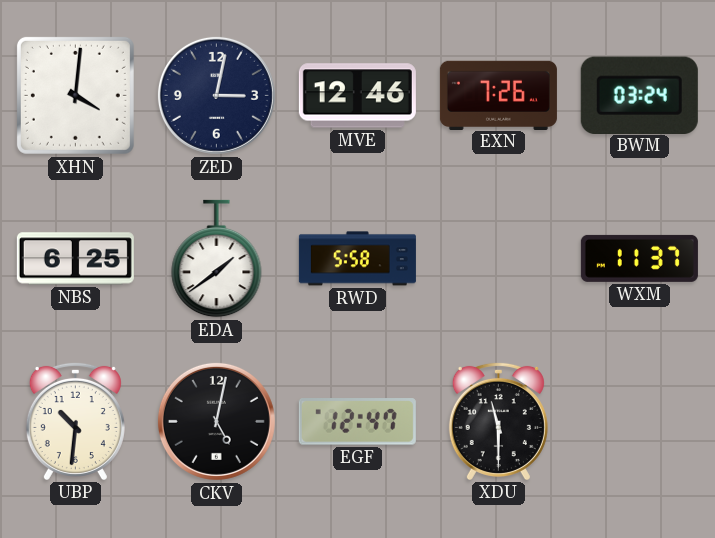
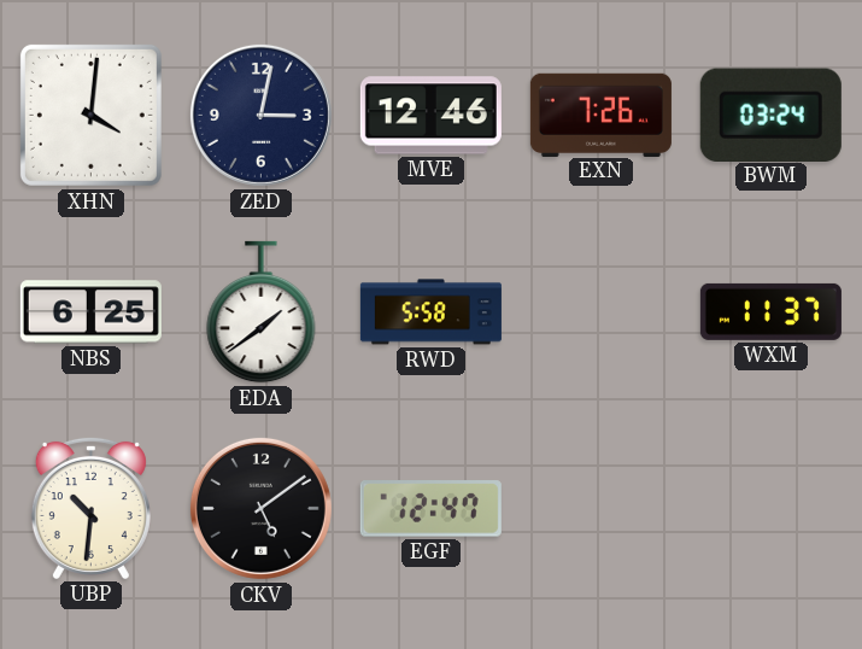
CKV: 5:02 -> 5:09 (260, 508)
XDU: 11:30 -> none (498, 421)
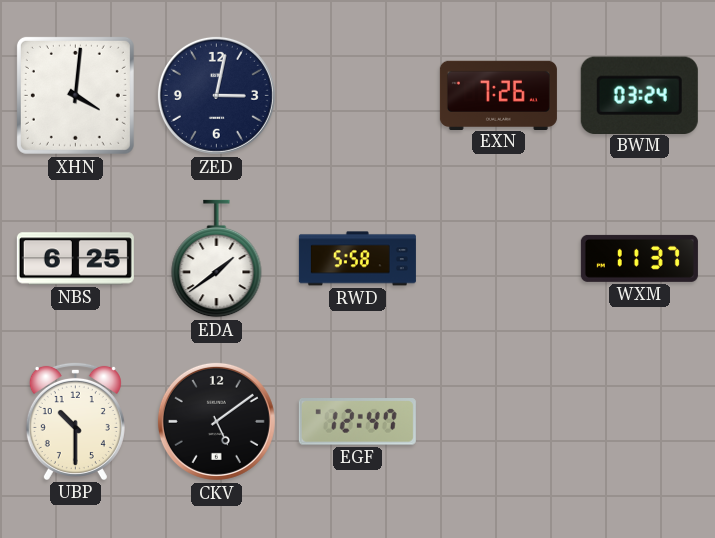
MVE: 12:46 -> none (430, 116)
UBP: 10:31 -> 10:30 (75, 421)
